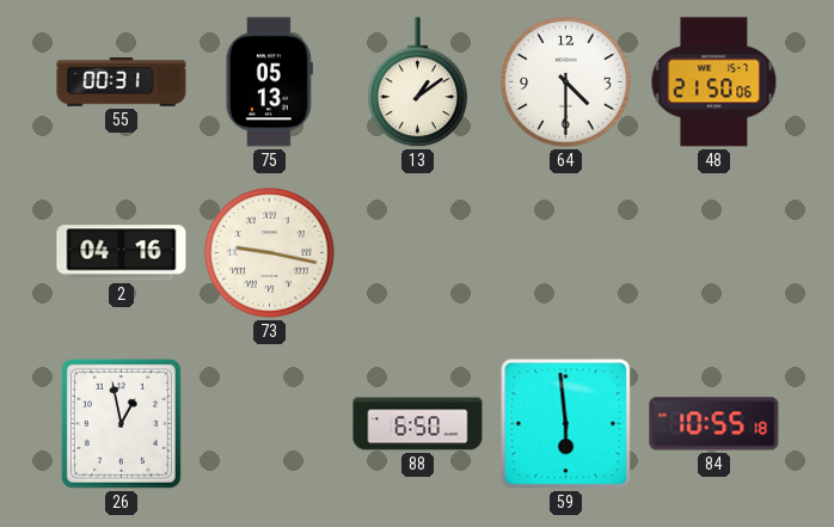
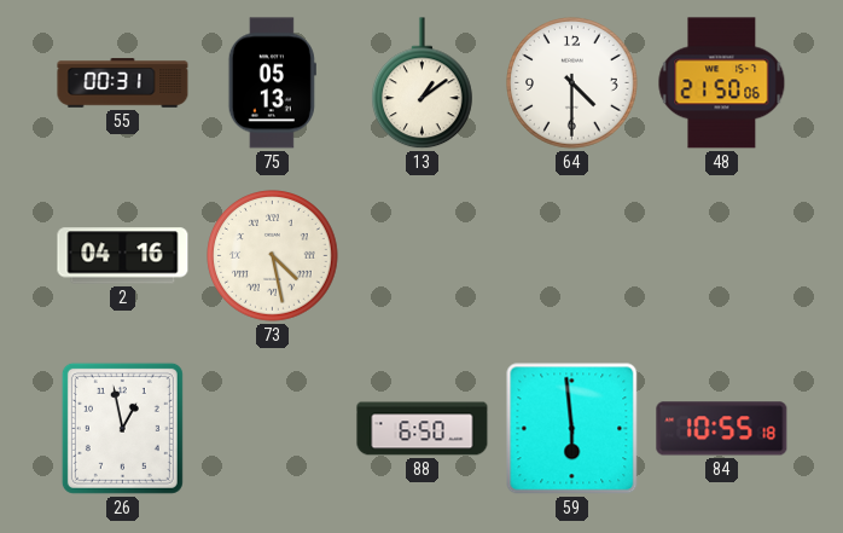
73: 9:17 -> 4:28 (273, 256)
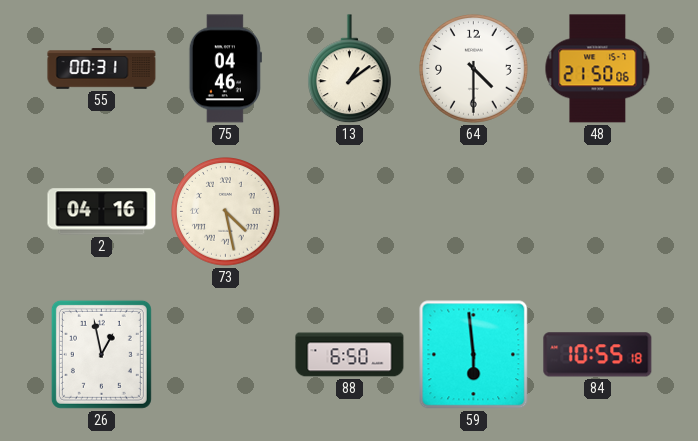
75: 05:13 -> 04:46 (225, 69)
